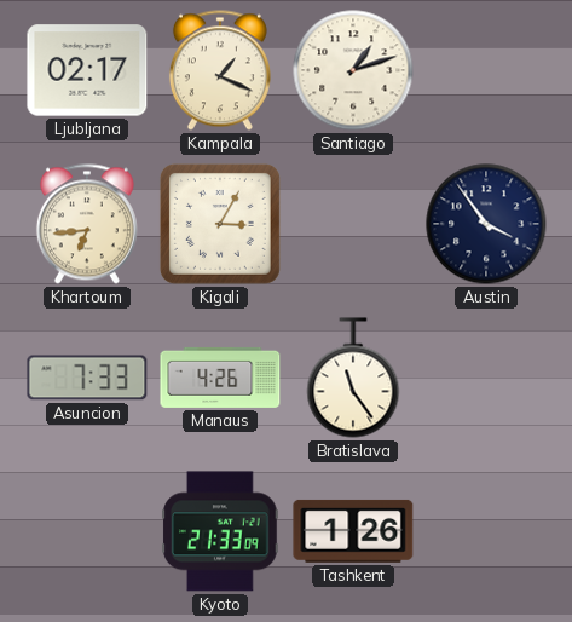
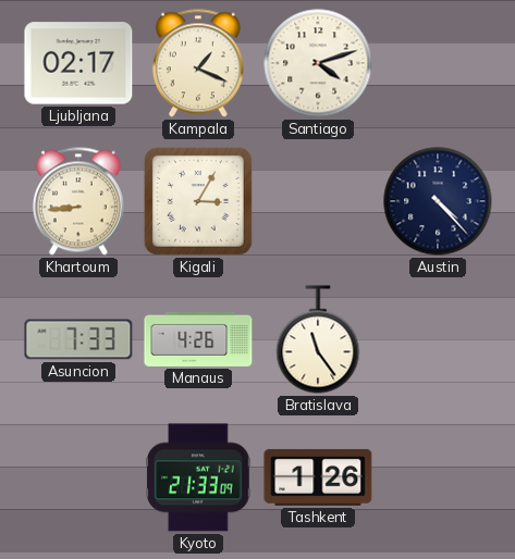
Santiago: 1:12 -> 4:12 (318, 63)
Khartoum: 6:44 -> 8:44 (78, 201)
Austin: 3:54 -> 4:23 (438, 201)
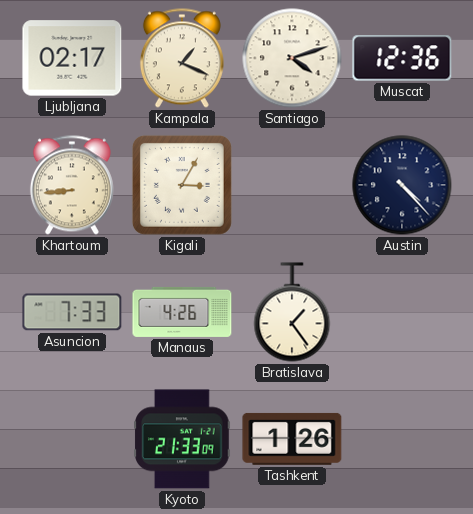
Muscat: none -> 12:36 (402, 58)
Bratislava: 11:24 -> 1:24 (292, 312)
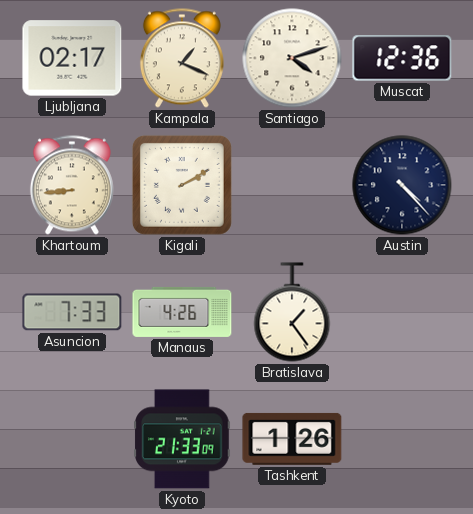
Kigali: 3:05 -> 2:10 (182, 185)
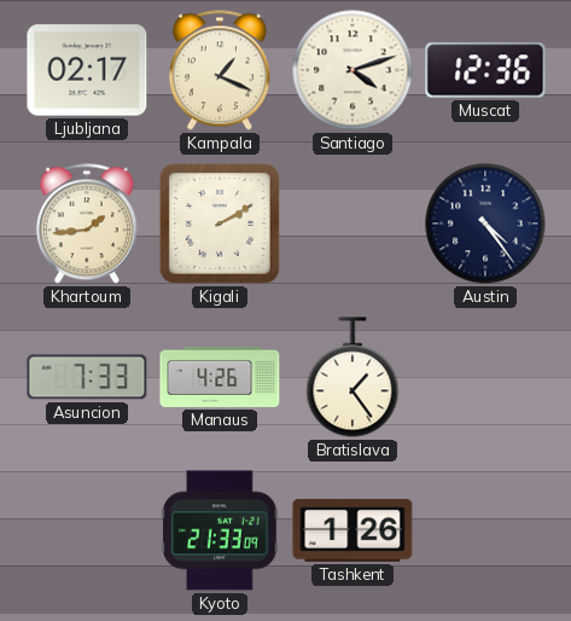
Khartoum: 8:44 -> 1:44 (87, 224)
Austin: 4:23 -> 4:24 (485, 224)
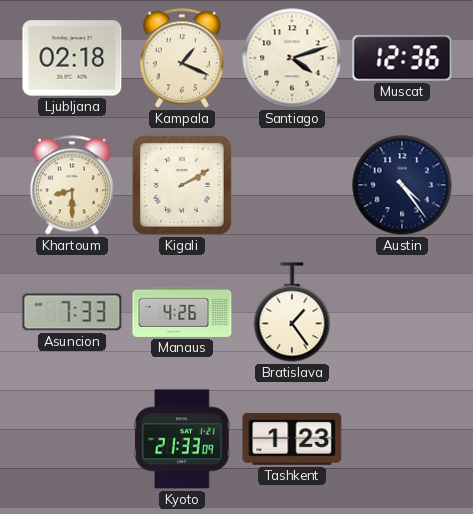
Ljubljana: 02:17 -> 02:18 (72, 58)
Khartoum: 1:44 -> 8:30 (72, 185)
Tashkent: 1:26 -> 1:23 (292, 439)
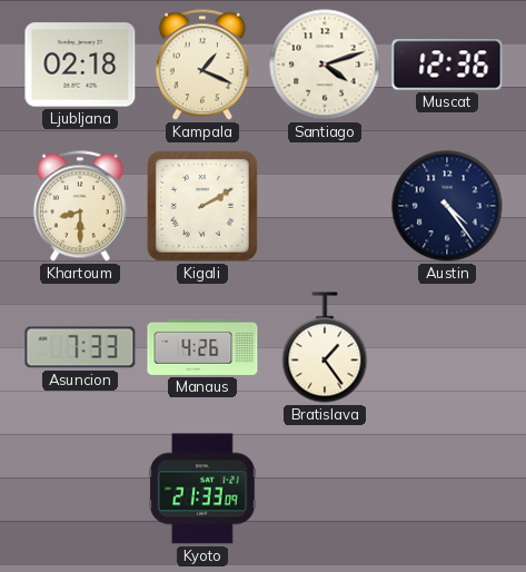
Tashkent: 1:23 -> none (292, 439)
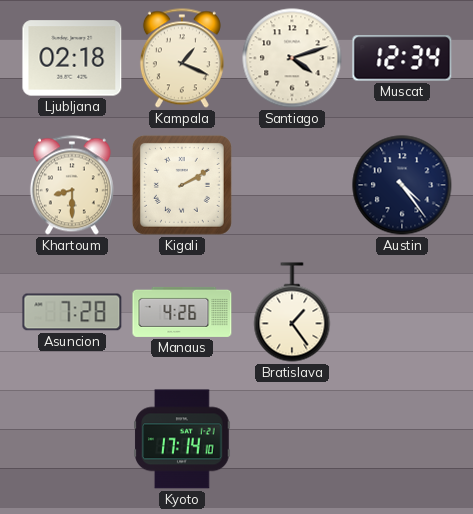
Muscat: 12:36 -> 12:34 (402, 58)
Asuncion: 7:33 -> 7:28 (72, 312)
Kyoto: 21:33 -> 17:14 (182, 439)
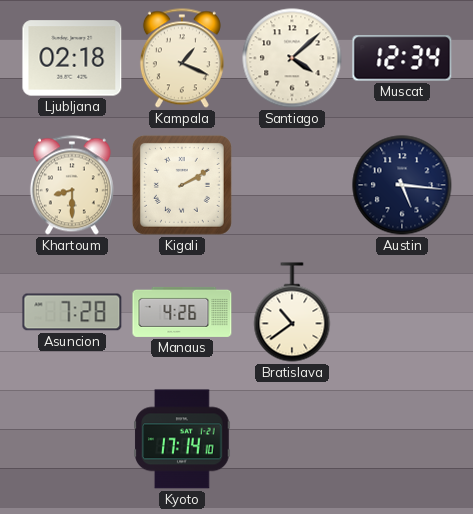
Santiago: 4:12 -> 4:08 (292, 58)
Austin: 4:24 -> 5:16 (402, 185)
Bratislava: 1:24 -> 10:39 (292, 312)
